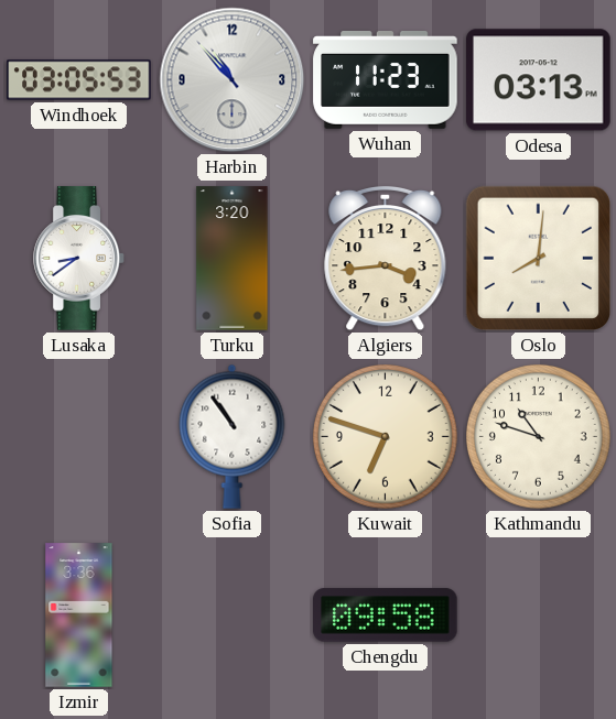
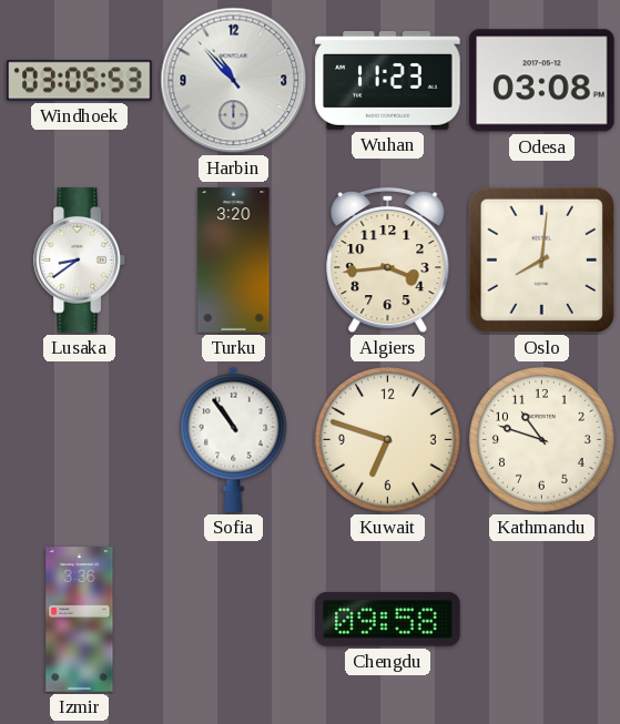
Odesa: 03:13 -> 03:08 (542, 81)
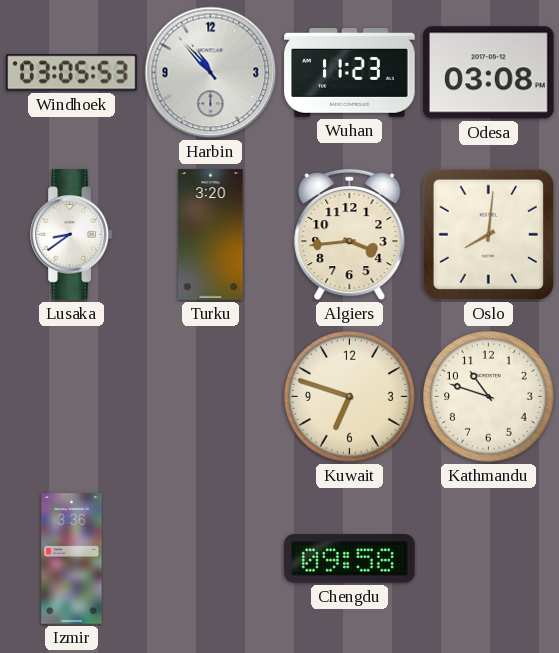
Sofia: 10:54 -> none (234, 439)
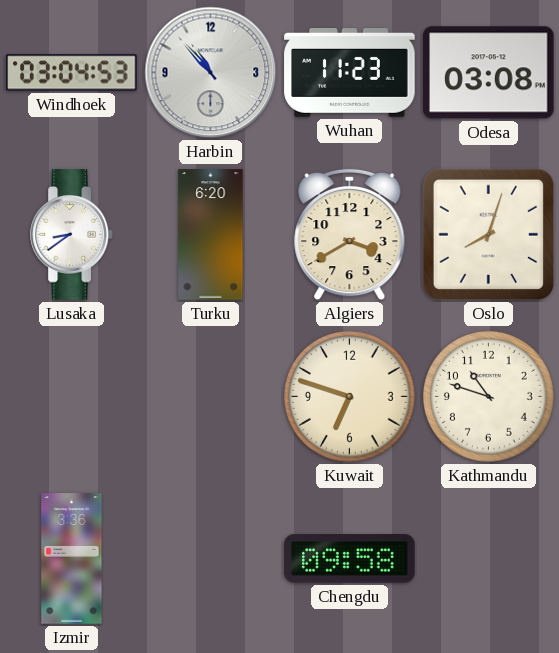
Windhoek: 03:05 -> 03:04 (72, 73)
Turku: 3:20 -> 6:20 (211, 235)
Algiers: 3:44 -> 3:40 (350, 235)
Oslo: 8:01 -> 8:03 (489, 235)
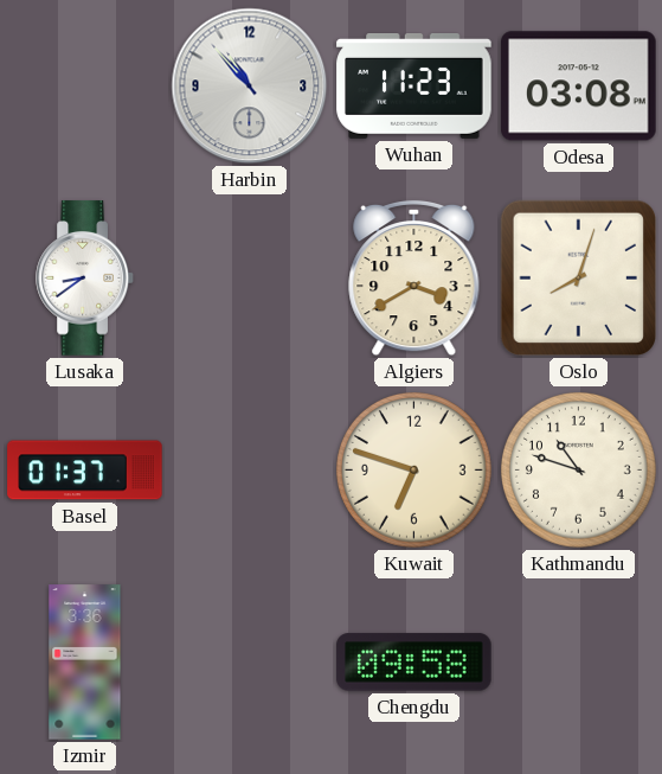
Windhoek: 03:04 -> none (72, 73)
Turku: 6:20 -> none (211, 235)
Basel: none -> 01:37 (85, 471)
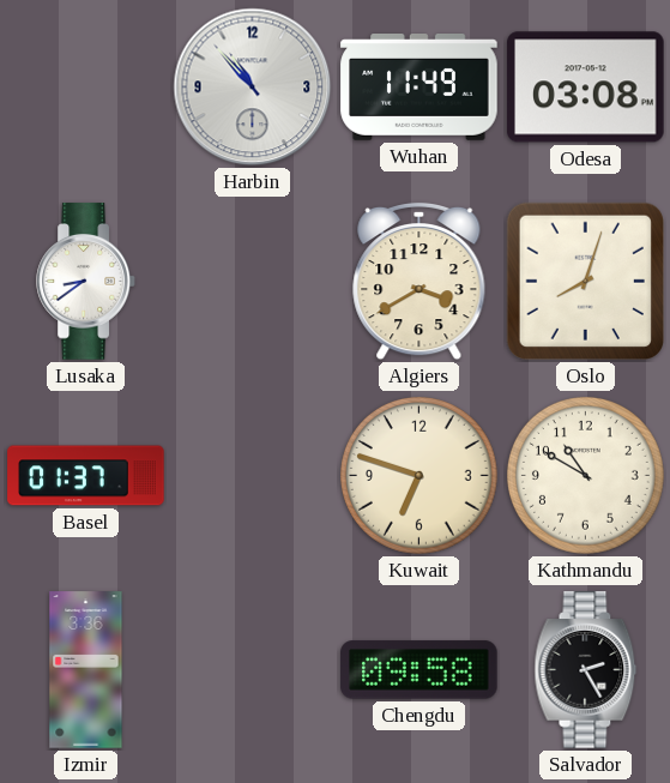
Wuhan: 11:23 -> 11:49 (419, 88)
Kathmandu: 10:48 -> 10:50 (586, 476)
Salvador: none -> 2:25 (586, 670)
